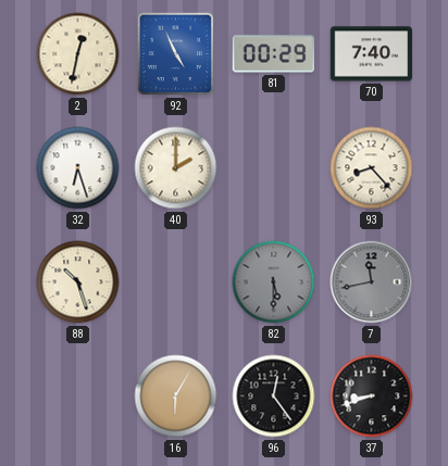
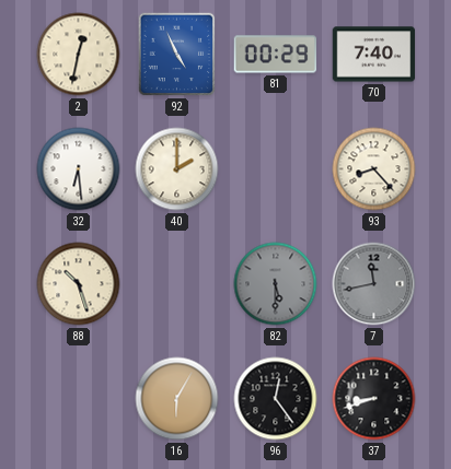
32: 6:27 -> 6:29 (79, 169)
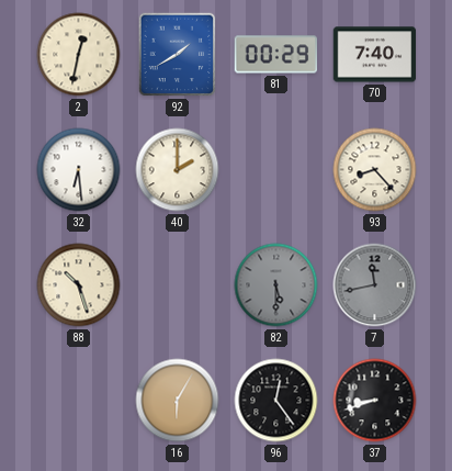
92: 4:56 -> 1:40 (178, 55)
